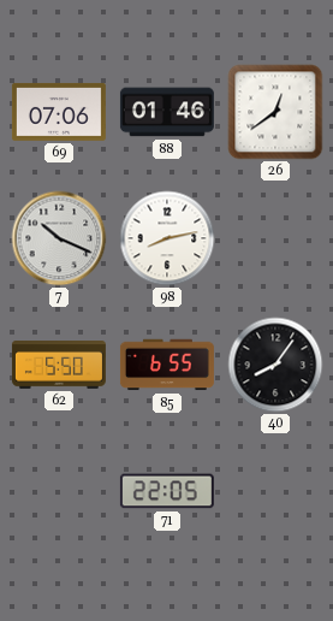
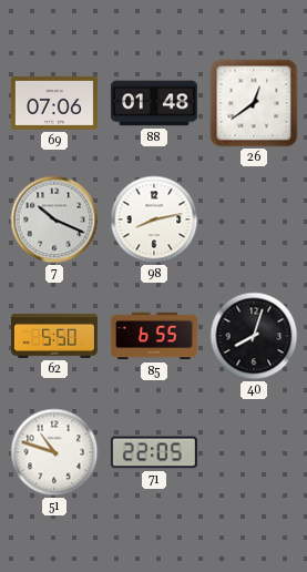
88: 01:46 -> 01:48 (154, 103)
40: 8:06 -> 8:03 (254, 336)
51: none -> 10:48 (54, 452)
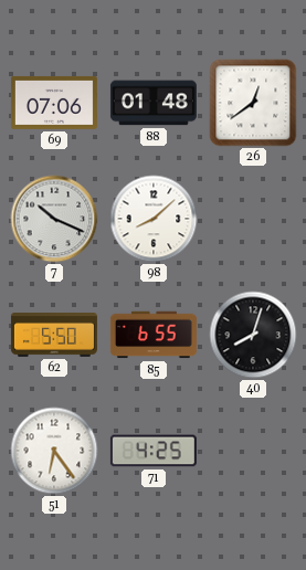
98: 8:13 -> 8:08 (154, 219)
51: 10:48 -> 6:24 (54, 451)
71: 22:05 -> 4:25 (154, 451)
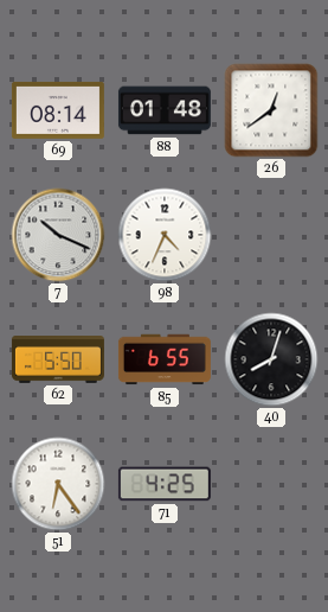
69: 07:06 -> 08:14 (58, 110)
98: 8:08 -> 4:34 (165, 235)
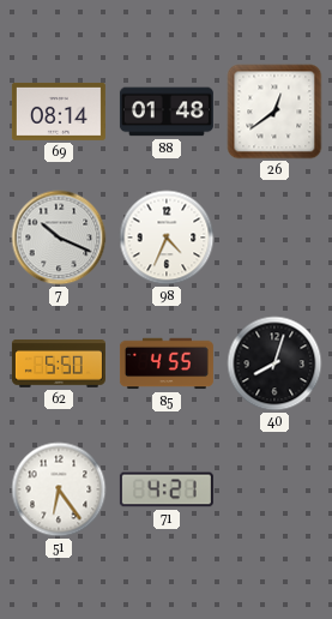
85: 6:55 -> 4:55 (167, 363)
71: 4:25 -> 4:21 (167, 489)
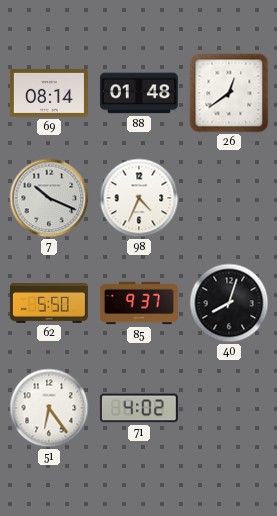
85: 4:55 -> 9:37 (139, 303)
71: 4:21 -> 4:02 (139, 408)
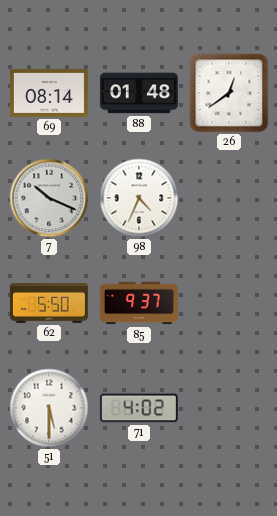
40: 8:03 -> none (229, 303)
51: 6:24 -> 5:30 (49, 408)
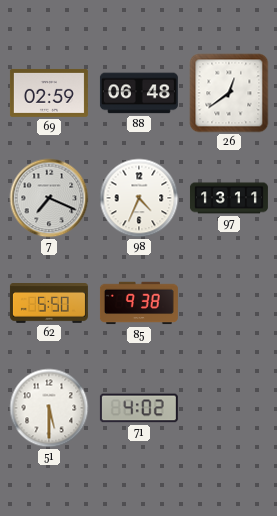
69: 08:14 -> 02:59 (49, 93)
88: 01:48 -> 06:48 (139, 93)
7: 10:19 -> 7:19 (49, 198)
97: none -> 13:11 (229, 198)
85: 9:37 -> 9:38 (139, 303)
